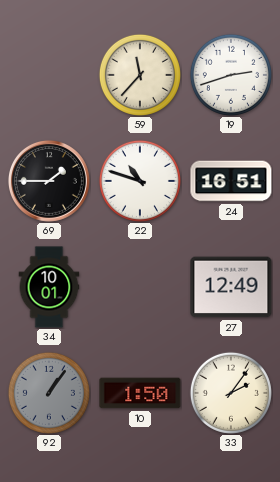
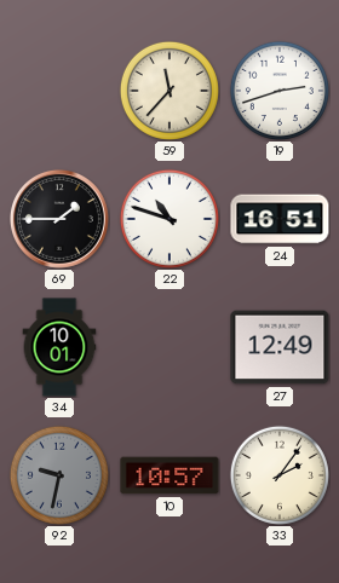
92: 1:06 -> 9:32 (59, 475)
10: 1:50 -> 10:57 (169, 475)
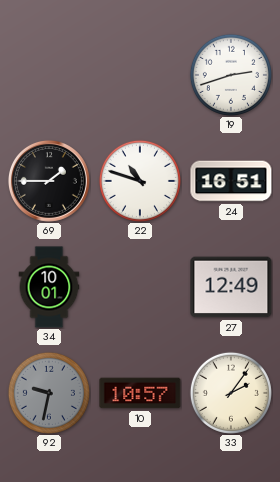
59: 11:37 -> none (169, 91)
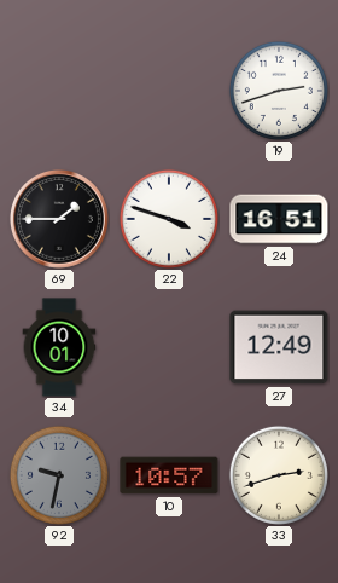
22: 10:48 -> 3:48 (169, 219)
33: 2:06 -> 2:42 (279, 475)
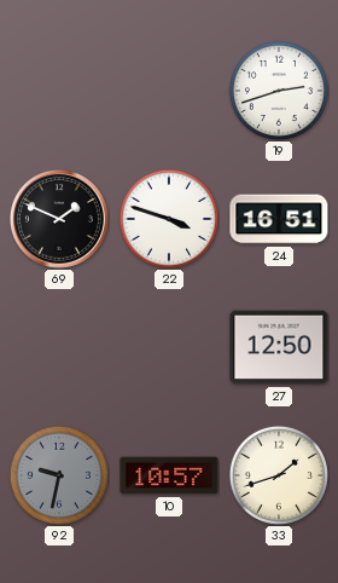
69: 1:45 -> 1:49 (59, 219)
34: 10:01 -> none (59, 347)
27: 12:49 -> 12:50 (279, 347)
33: 2:42 -> 1:42 (279, 475)
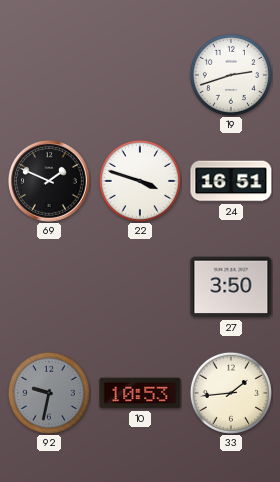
27: 12:50 -> 3:50 (231, 287)
10: 10:57 -> 10:53 (140, 393)
33: 1:42 -> 1:44 (231, 393)
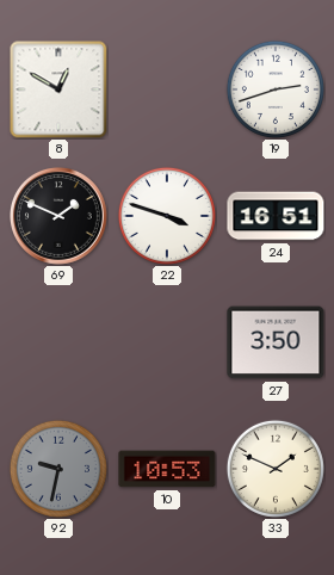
8: none -> 12:50 (58, 89)
33: 1:44 -> 1:49 (276, 469)
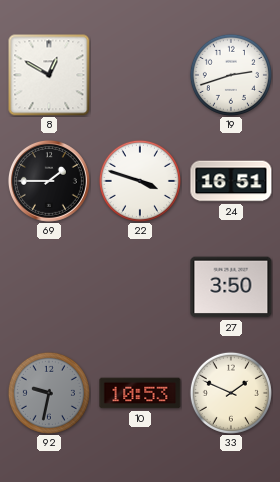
69: 1:49 -> 1:45 (49, 181)
